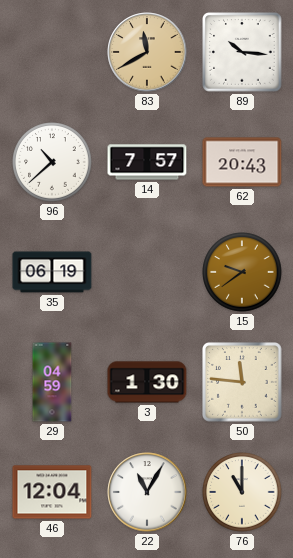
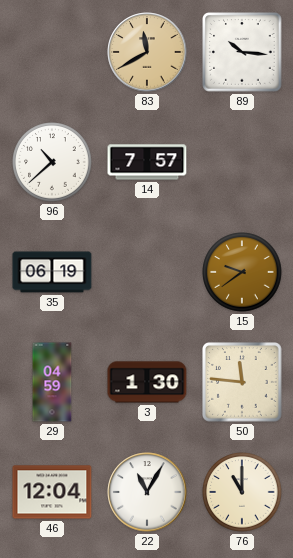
62: 20:43 -> none (242, 162)
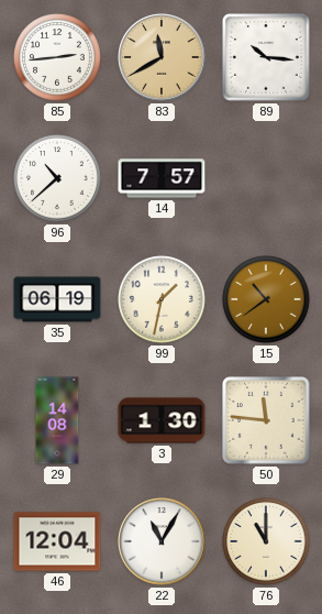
85: none -> 2:44 (57, 57)
99: none -> 1:32 (162, 299)
15: 9:39 -> 10:39 (266, 299)
29: 04:59 -> 14:08 (57, 420)
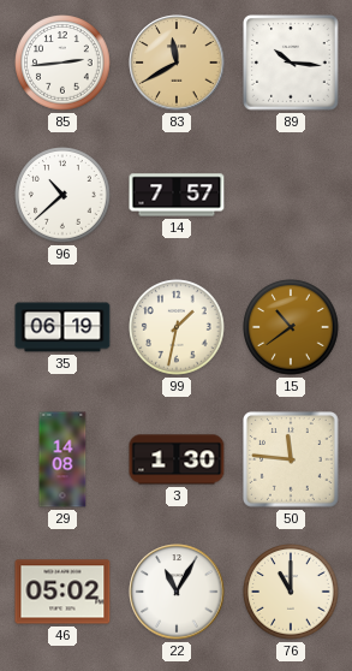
46: 12:04 -> 05:02 (62, 592)
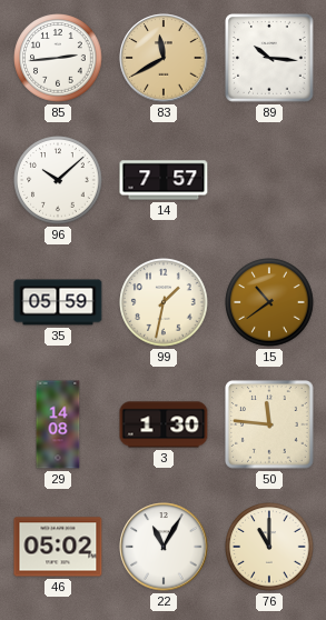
96: 10:38 -> 10:08 (58, 180)
35: 06:19 -> 05:59 (58, 302)
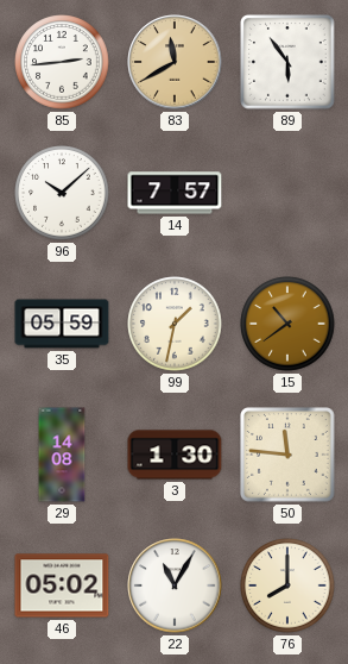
89: 10:16 -> 5:54 (287, 62)
76: 11:00 -> 8:00 (287, 585)
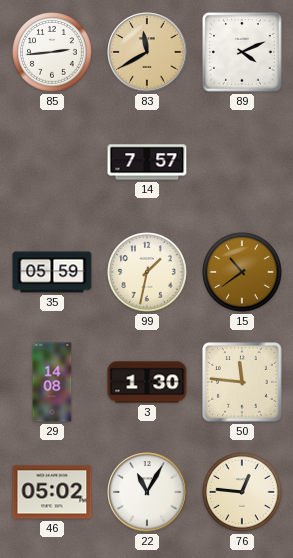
89: 5:54 -> 4:11 (242, 52)
96: 10:08 -> none (62, 193)
76: 8:00 -> 12:46 (242, 492)
